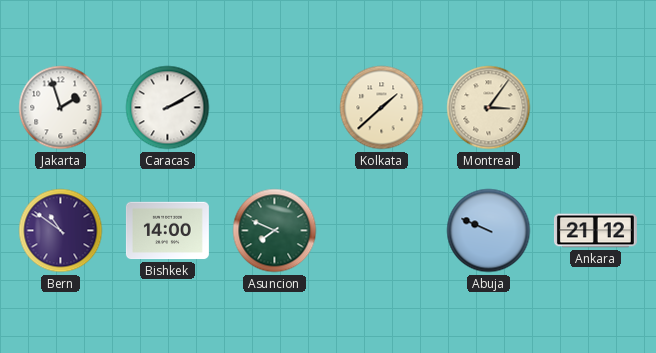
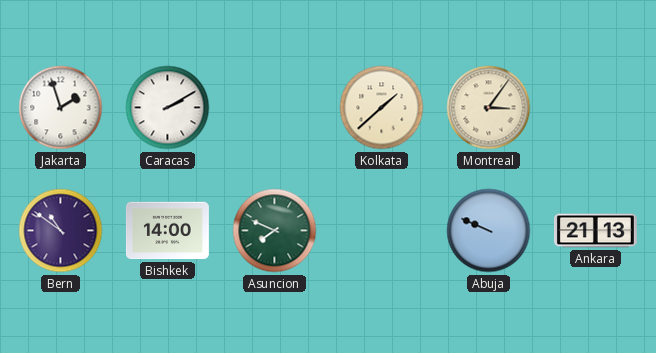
Ankara: 21:12 -> 21:13 (595, 231)
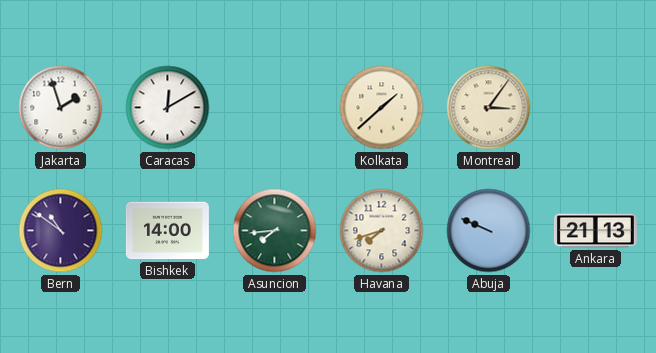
Caracas: 2:10 -> 12:10 (168, 108)
Asuncion: 7:49 -> 7:44 (275, 231)
Havana: none -> 7:42 (382, 231)
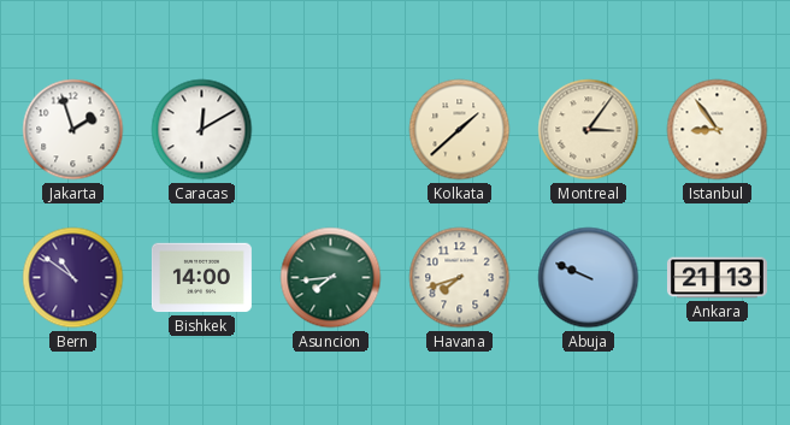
Istanbul: none -> 8:54 (718, 130)
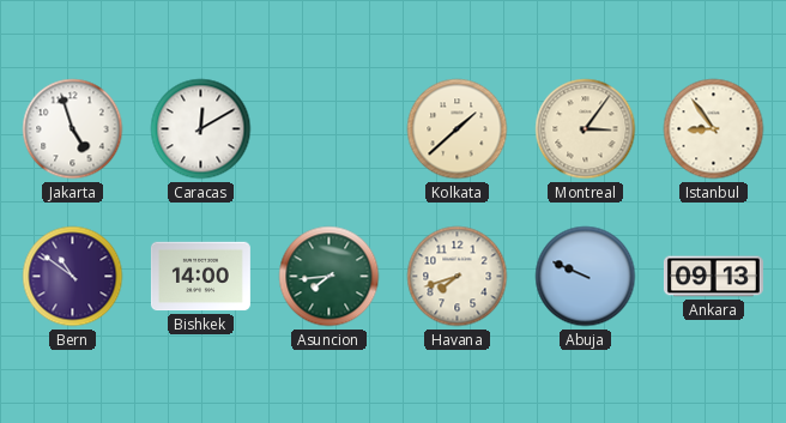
Jakarta: 1:57 -> 4:57 (73, 129)
Ankara: 21:13 -> 09:13 (713, 277)
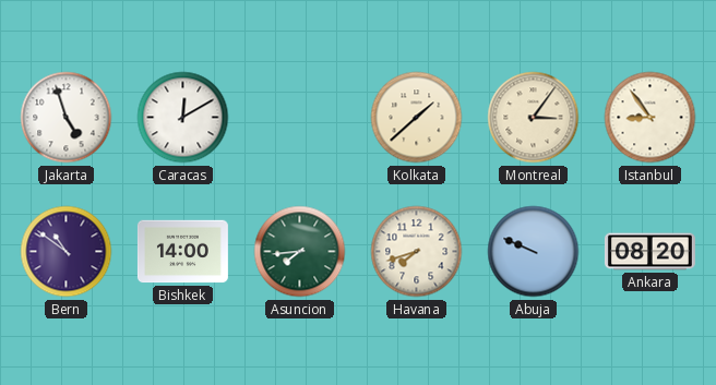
Ankara: 09:13 -> 08:20 (649, 252)
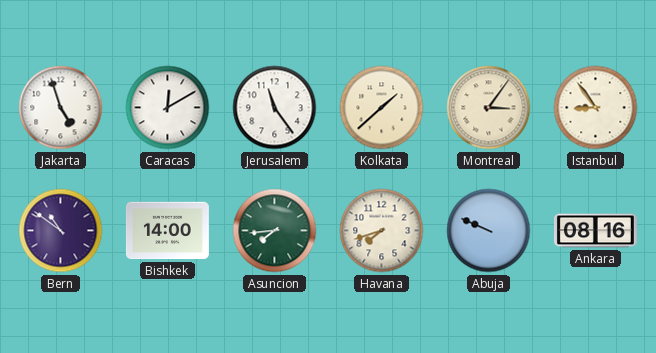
Jerusalem: none -> 11:24 (275, 108)
Ankara: 08:20 -> 08:16 (595, 231)
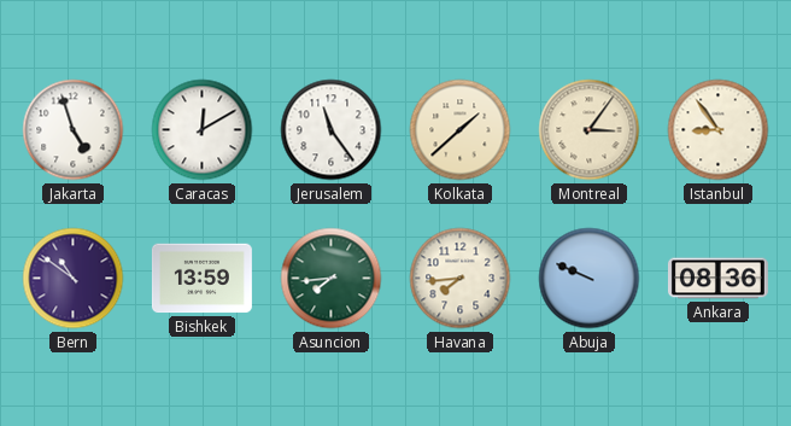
Bishkek: 14:00 -> 13:59 (201, 279)
Havana: 7:42 -> 7:44 (461, 279)
Ankara: 08:16 -> 08:36 (717, 279)
